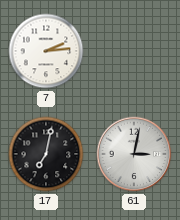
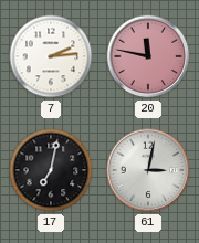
20: none -> 11:47 (148, 56)
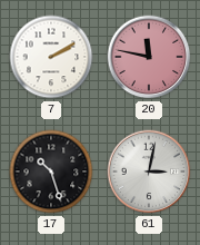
7: 2:14 -> 2:10 (51, 57)
17: 7:02 -> 10:27 (51, 171)
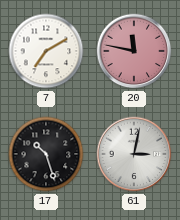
7: 2:10 -> 7:10 (46, 51)
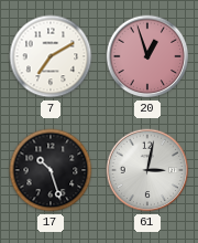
20: 11:47 -> 12:57 (147, 56)
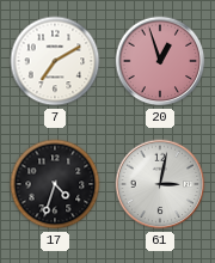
17: 10:27 -> 4:33 (55, 184)
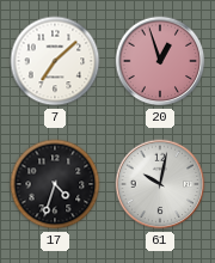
7: 7:10 -> 7:08 (55, 61)
61: 3:02 -> 10:02 (160, 184)
